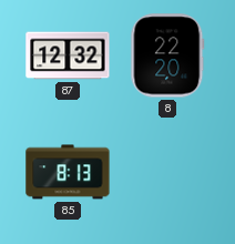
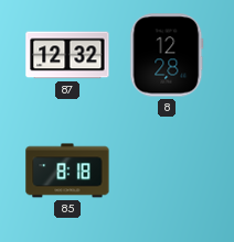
8: 22:20 -> 12:28 (167, 55)
85: 8:13 -> 8:18 (67, 170)
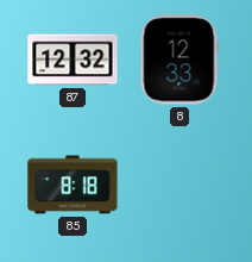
8: 12:28 -> 12:33 (179, 60)
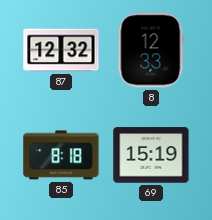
69: none -> 15:19 (151, 155)
